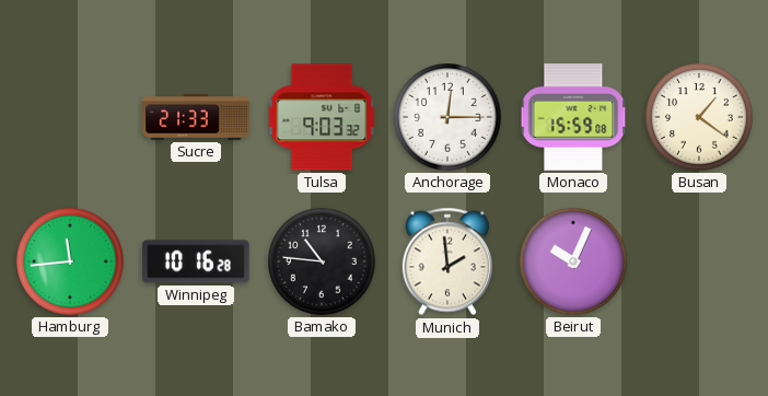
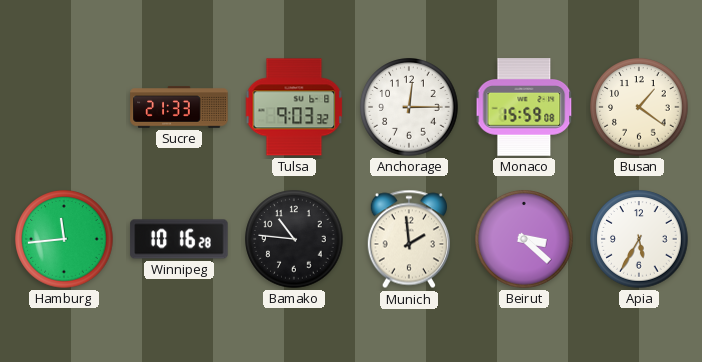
Beirut: 10:04 -> 3:22 (524, 239)
Apia: none -> 5:35 (639, 239)
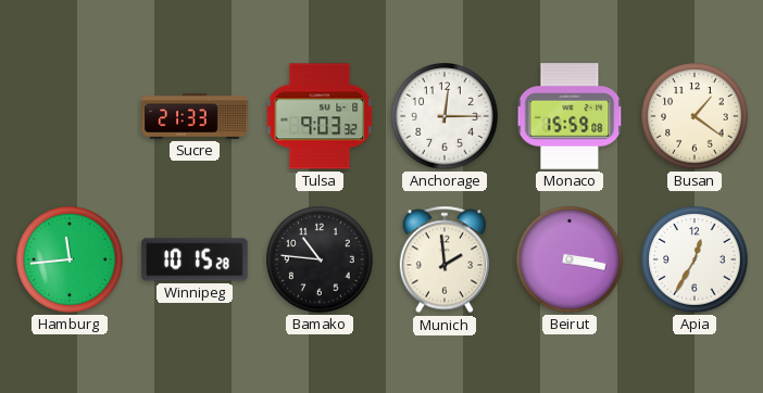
Winnipeg: 10:16 -> 10:15 (195, 259)
Beirut: 3:22 -> 3:17 (570, 259)
Apia: 5:35 -> 12:35 (695, 259)
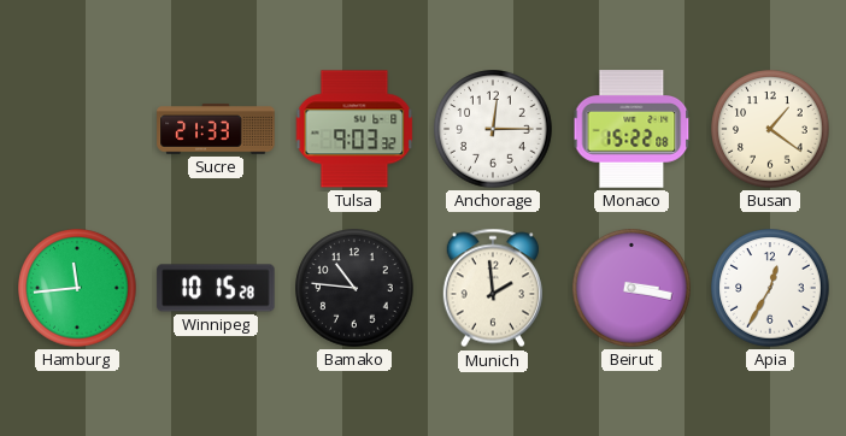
Monaco: 15:59 -> 15:22 (631, 129)
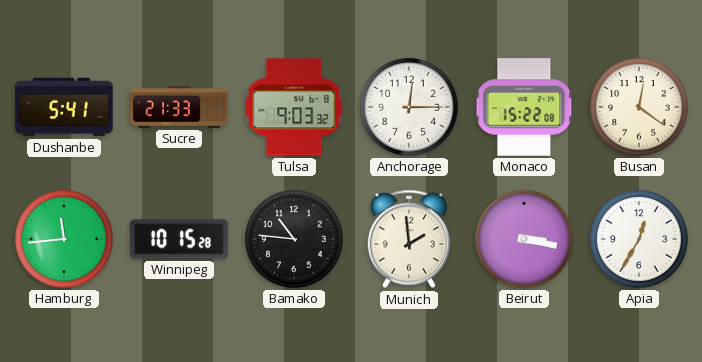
Dushanbe: none -> 5:41 (64, 107)
Busan: 1:21 -> 12:21 (639, 107)
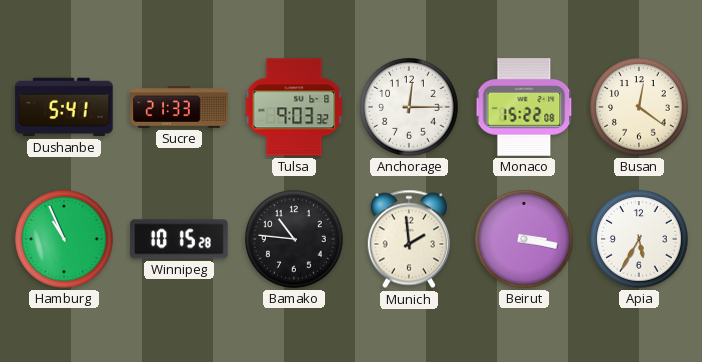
Hamburg: 11:44 -> 10:56 (64, 239)
Apia: 12:35 -> 5:35 (639, 239)
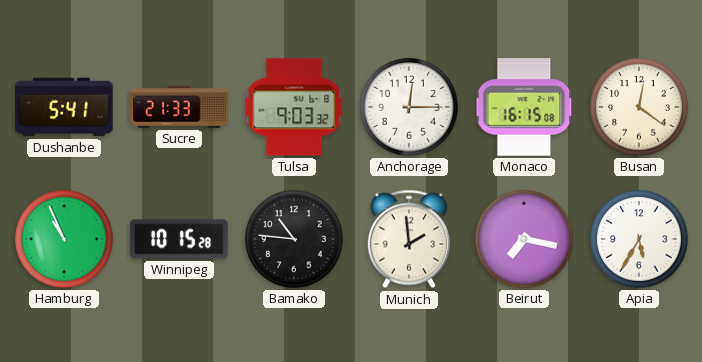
Monaco: 15:22 -> 16:15 (524, 107)
Beirut: 3:17 -> 7:17 (524, 239)
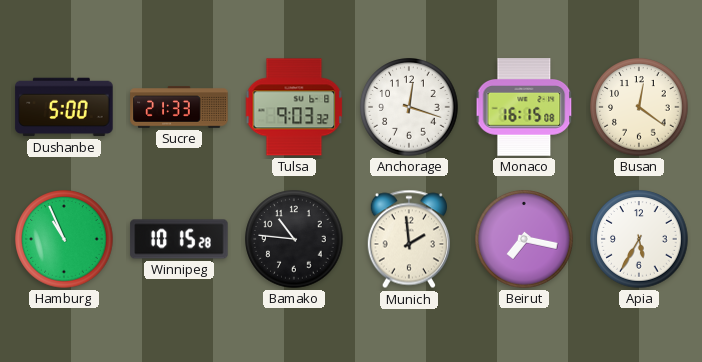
Dushanbe: 5:41 -> 5:00 (64, 107)
Anchorage: 12:15 -> 12:18 (409, 107)
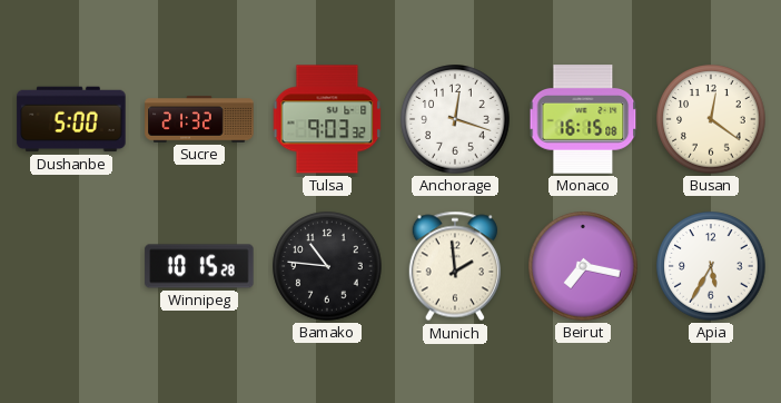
Sucre: 21:33 -> 21:32 (199, 119)
Hamburg: 10:56 -> none (64, 239)
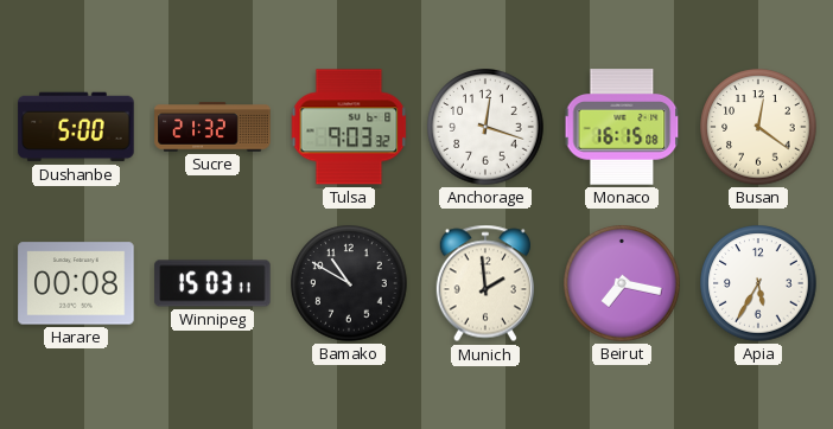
Harare: none -> 00:08 (76, 283)
Winnipeg: 10:15 -> 15:03 (212, 283)
Bamako: 10:46 -> 10:50 (349, 283)
